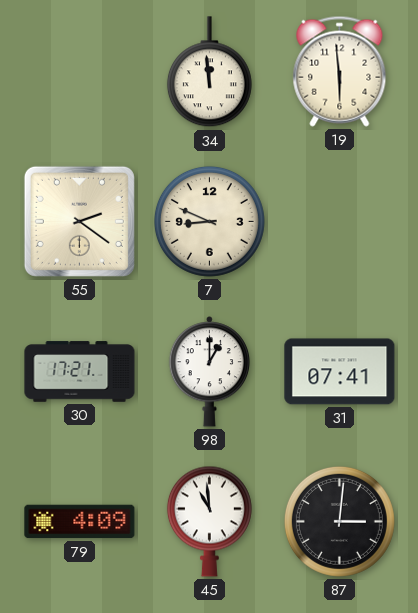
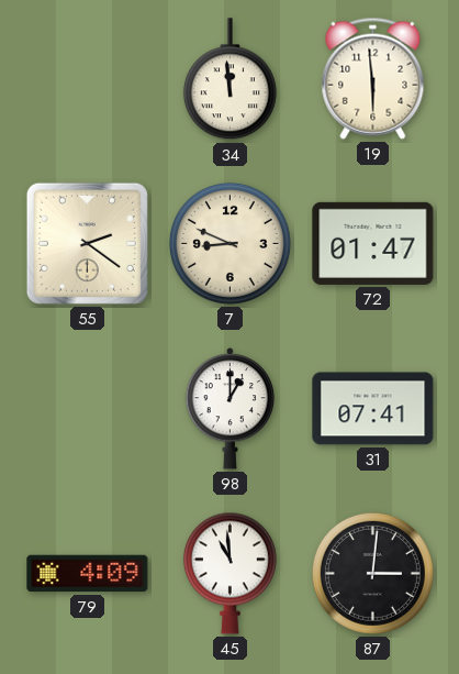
72: none -> 01:47 (373, 243)
30: 17:21 -> none (80, 372)
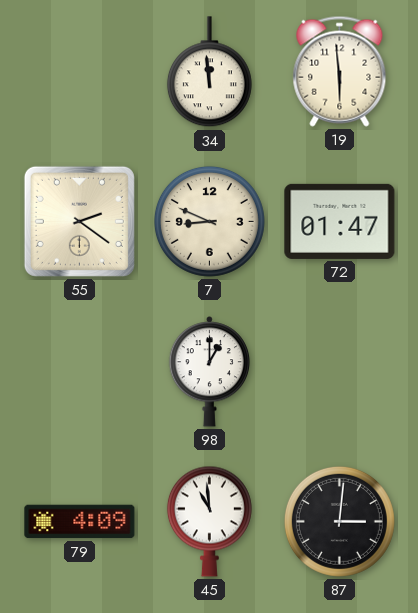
31: 07:41 -> none (373, 409)
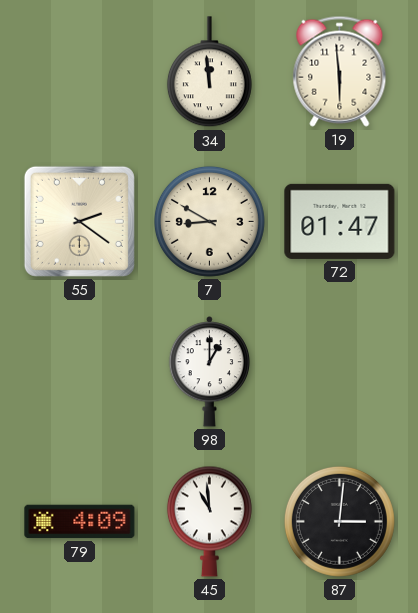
7: 8:49 -> 8:50 (209, 221)
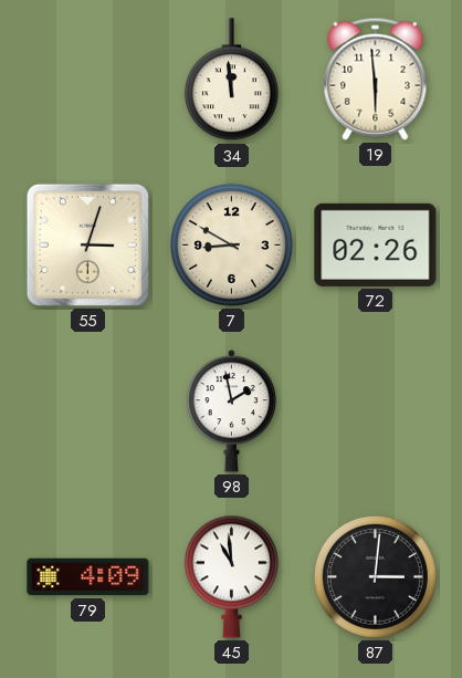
55: 2:21 -> 3:03 (87, 244)
72: 01:47 -> 02:26 (376, 244)
98: 1:00 -> 1:58 (232, 411)
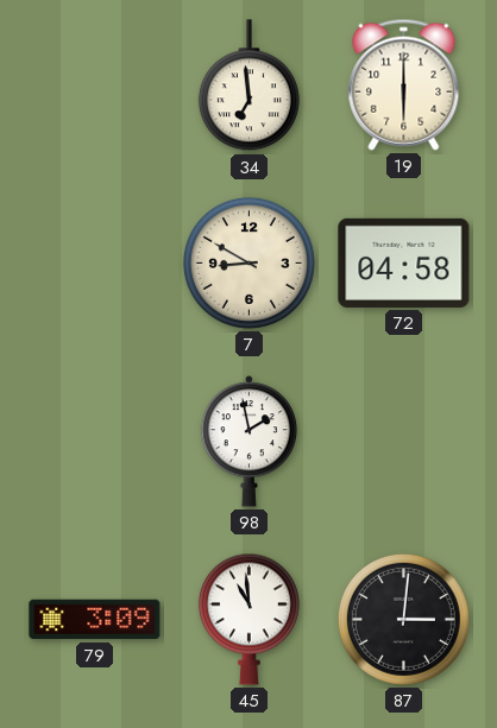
34: 11:59 -> 6:59 (248, 86)
19: 5:59 -> 6:00 (404, 84)
55: 3:03 -> none (87, 244)
72: 02:26 -> 04:58 (404, 262)
79: 4:09 -> 3:09 (95, 620)
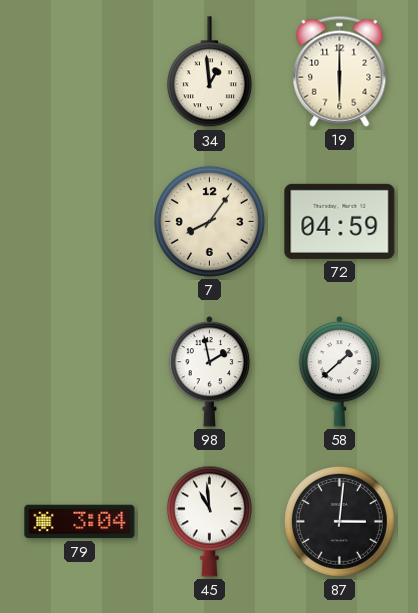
34: 6:59 -> 12:59 (209, 72)
7: 8:50 -> 8:06 (209, 221)
72: 04:58 -> 04:59 (340, 221)
58: none -> 1:38 (340, 372)
79: 3:09 -> 3:04 (80, 522)
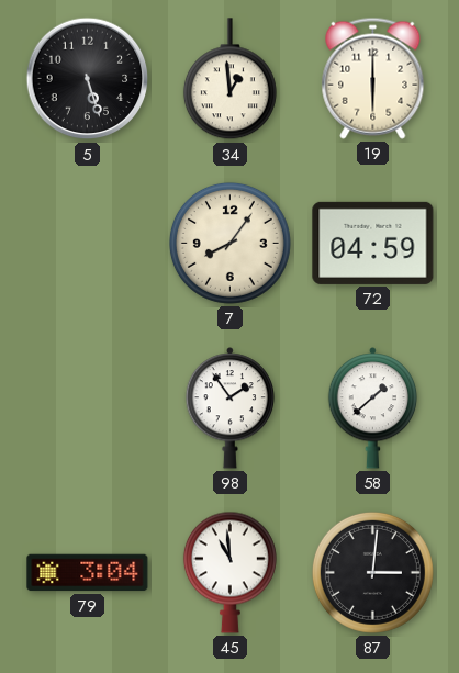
5: none -> 5:27 (88, 79)
98: 1:58 -> 1:54 (231, 408)
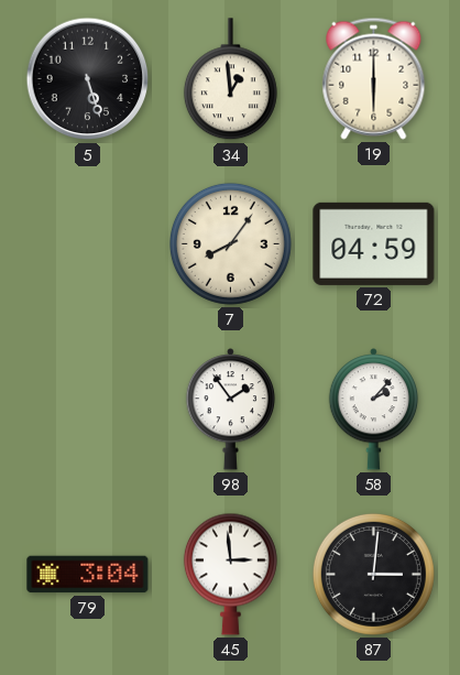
58: 1:38 -> 2:07 (374, 410)
45: 10:59 -> 2:59 (230, 574)
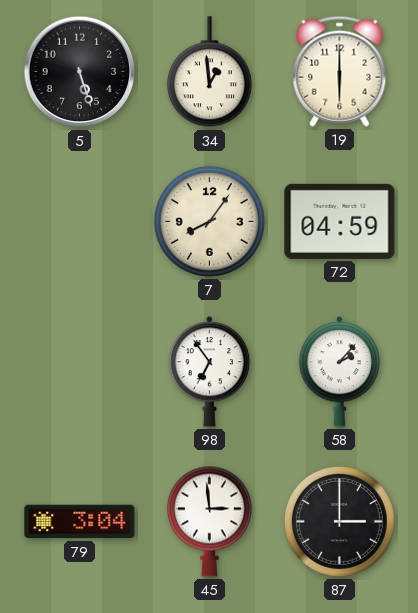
98: 1:54 -> 6:54 (210, 372)
87: 3:01 -> 3:00 (339, 521)
